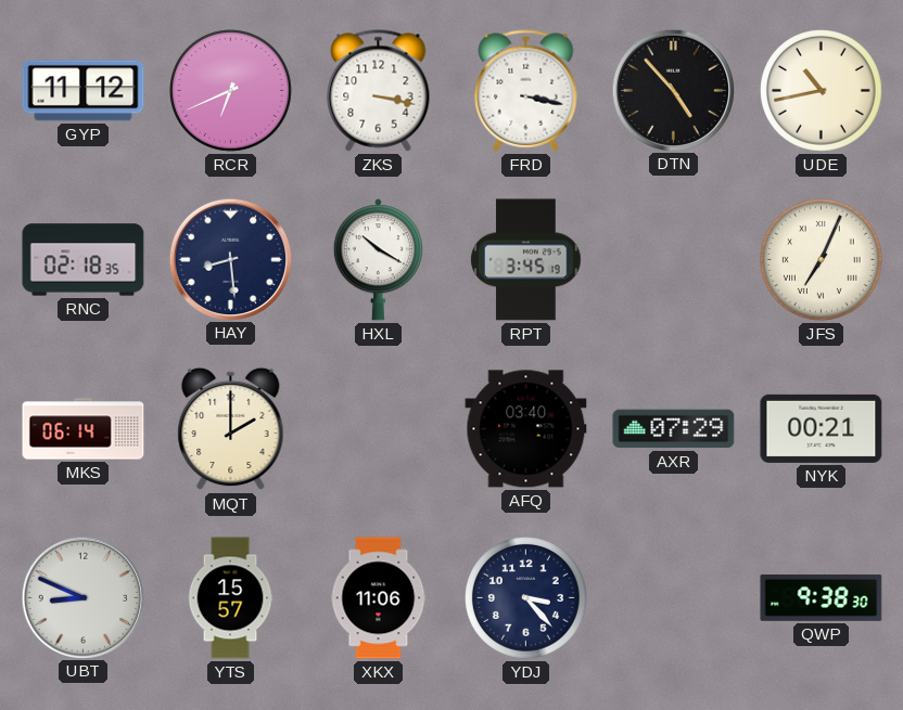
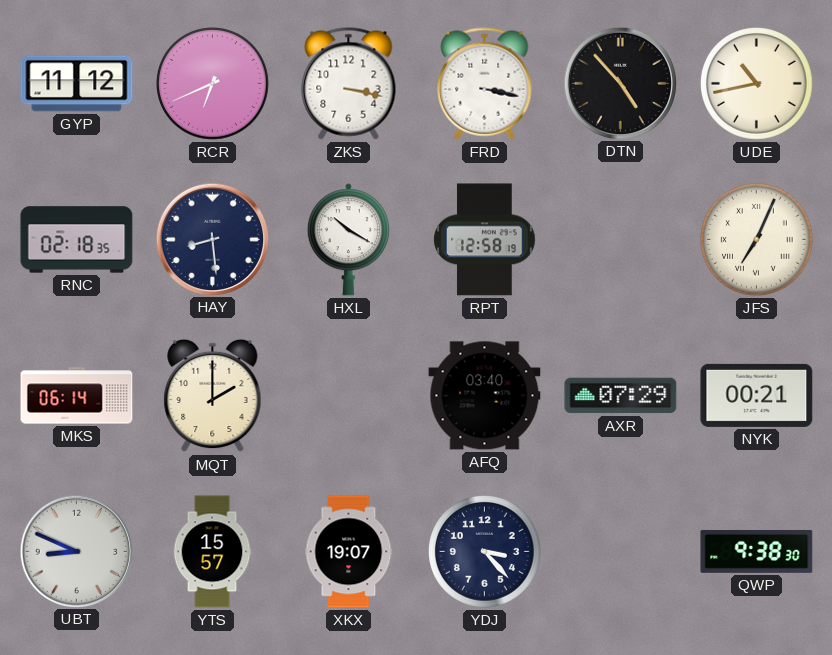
RPT: 3:45 -> 12:58 (485, 240)
XKX: 11:06 -> 19:07 (349, 552)
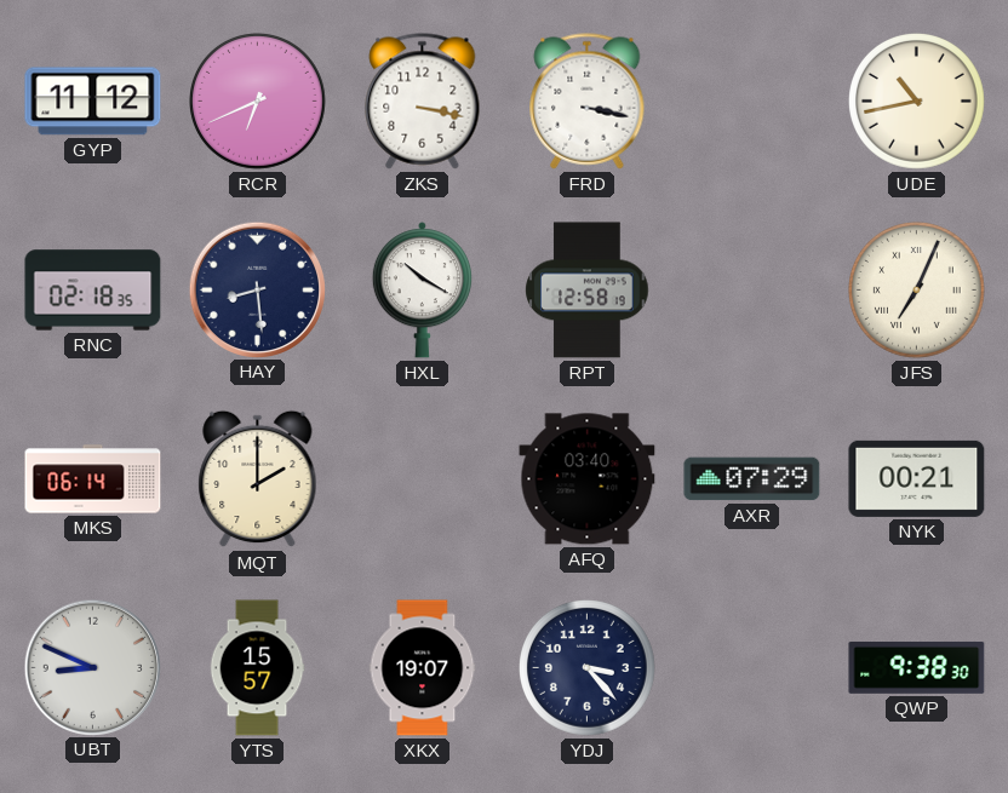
DTN: 4:53 -> none (620, 83)
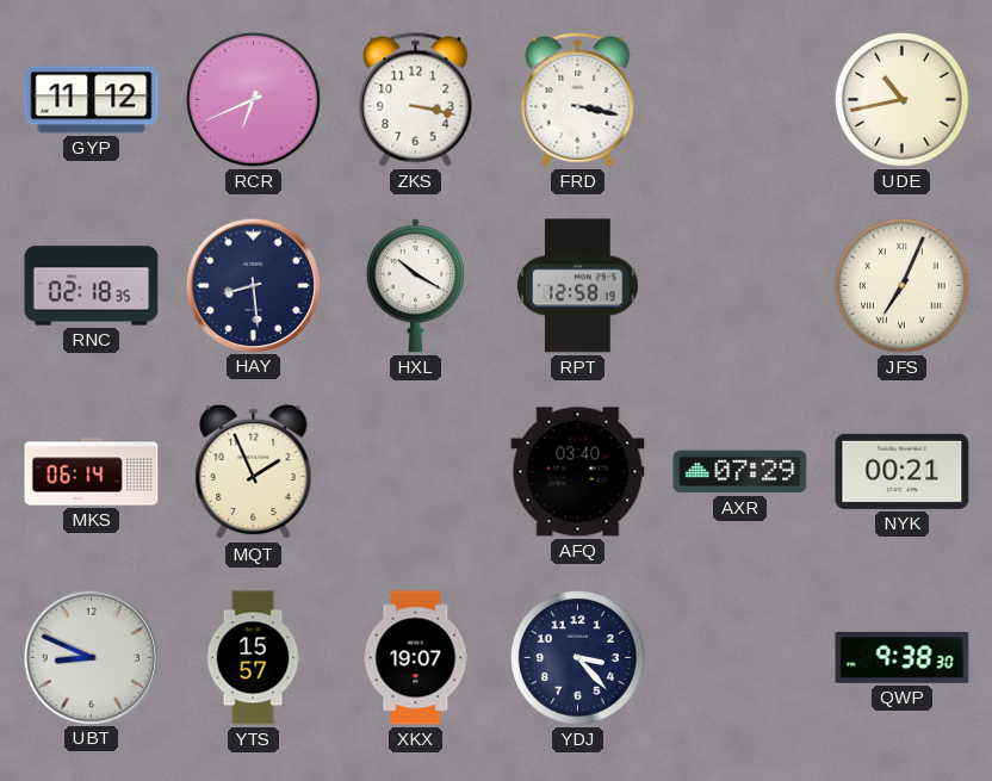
MQT: 2:00 -> 1:56 (254, 472)
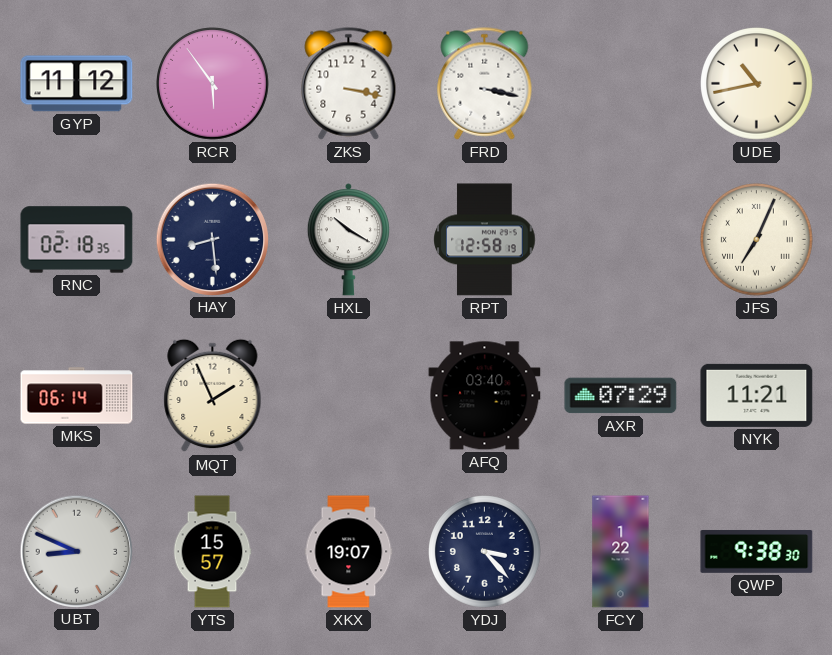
RCR: 6:41 -> 5:54 (213, 84)
NYK: 00:21 -> 11:21 (757, 395)
FCY: none -> 1:22 (621, 552)
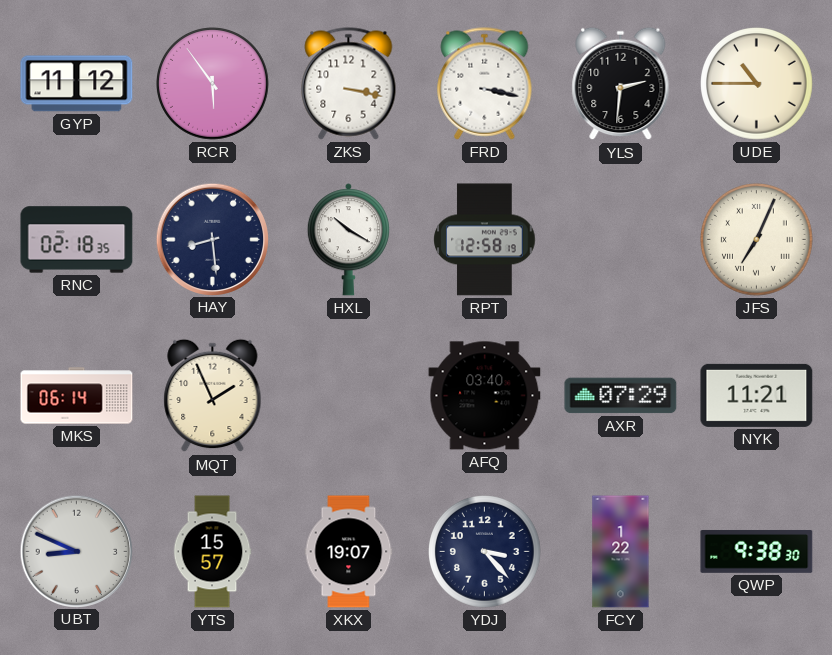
YLS: none -> 2:31 (621, 84)
UDE: 10:43 -> 10:45 (757, 84)
